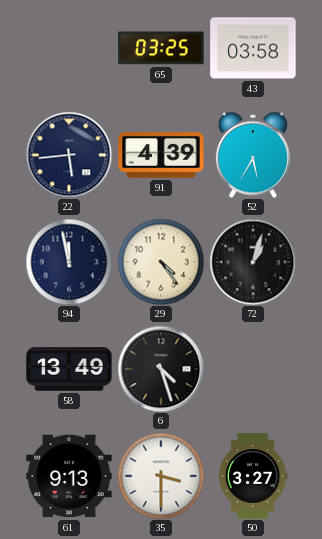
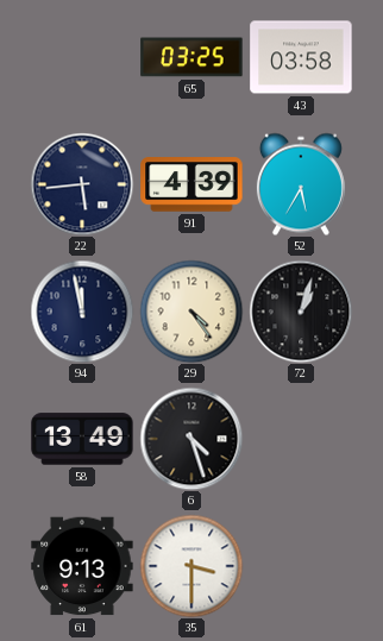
50: 3:27 -> none (253, 476)
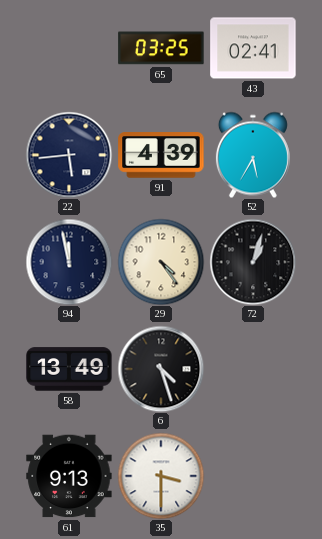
43: 03:58 -> 02:41 (253, 48)
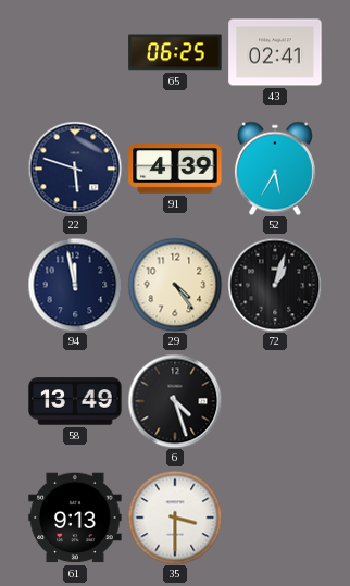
65: 03:25 -> 06:25 (175, 52)
22: 5:44 -> 5:48 (75, 169)
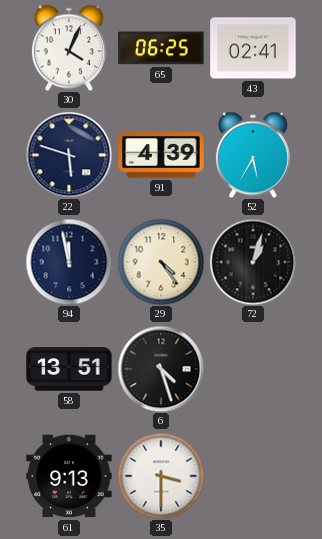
30: none -> 4:04 (69, 48)
58: 13:49 -> 13:51 (69, 369)
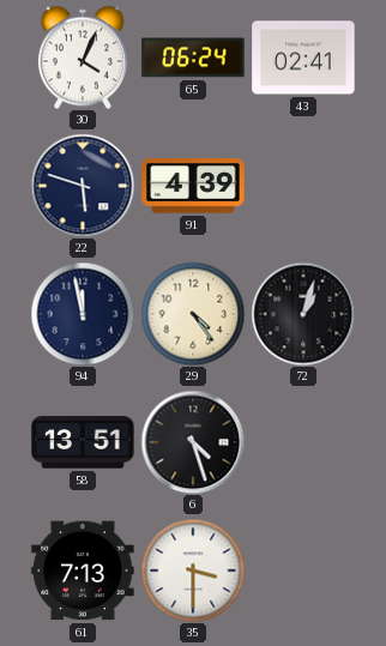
65: 06:25 -> 06:24 (193, 58)
52: 5:35 -> none (253, 155)
61: 9:13 -> 7:13 (83, 570)
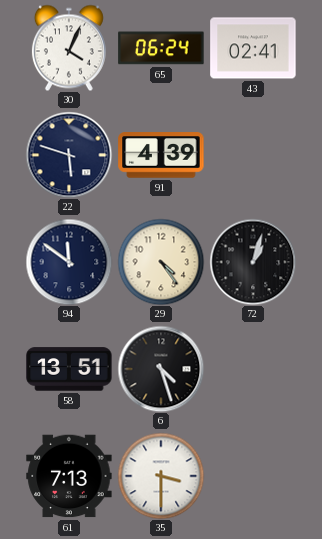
94: 11:58 -> 11:51 (69, 262)
